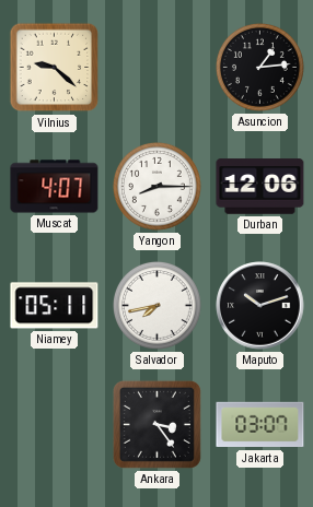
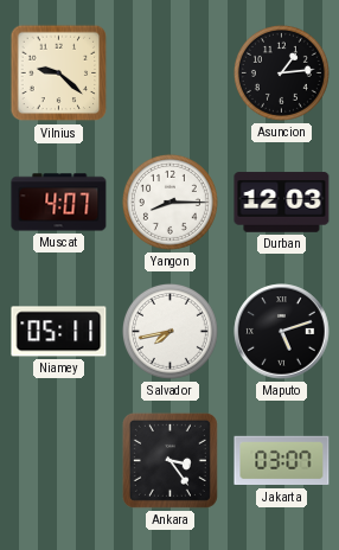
Durban: 12:06 -> 12:03 (282, 203)
Maputo: 10:12 -> 5:12 (282, 332)
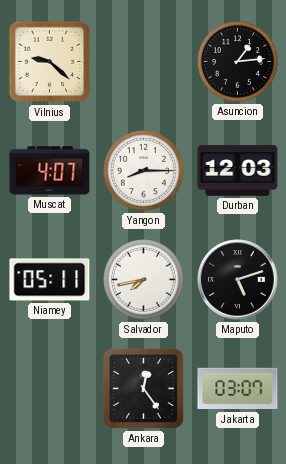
Ankara: 3:24 -> 12:24 (143, 388)
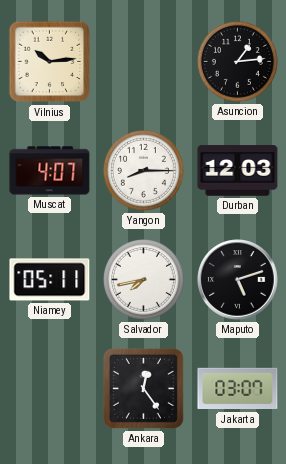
Vilnius: 9:22 -> 10:14 (50, 62)
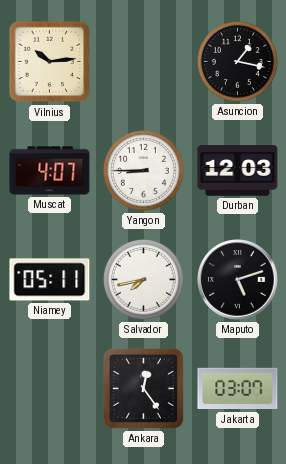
Asuncion: 1:14 -> 1:17 (237, 61)
Yangon: 8:15 -> 8:45 (143, 170)
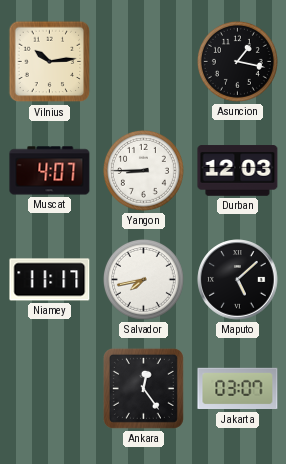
Niamey: 05:11 -> 11:17 (50, 280)
Maputo: 5:12 -> 5:08 (238, 280)
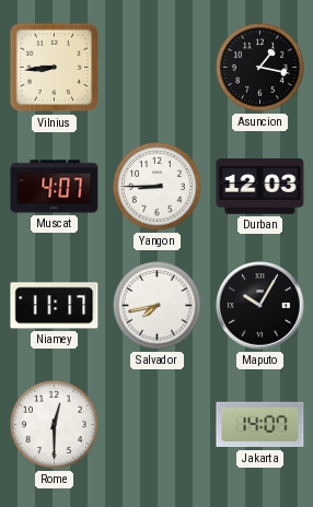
Vilnius: 10:14 -> 8:44 (55, 68)
Maputo: 5:08 -> 10:05 (260, 306)
Rome: none -> 12:30 (54, 424)
Ankara: 12:24 -> none (143, 388)
Jakarta: 03:07 -> 14:07 (260, 425)
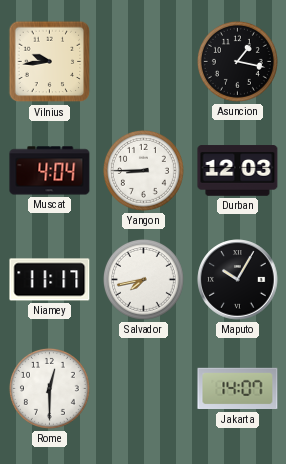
Vilnius: 8:44 -> 9:44 (50, 62)
Muscat: 4:07 -> 4:04 (50, 171)
